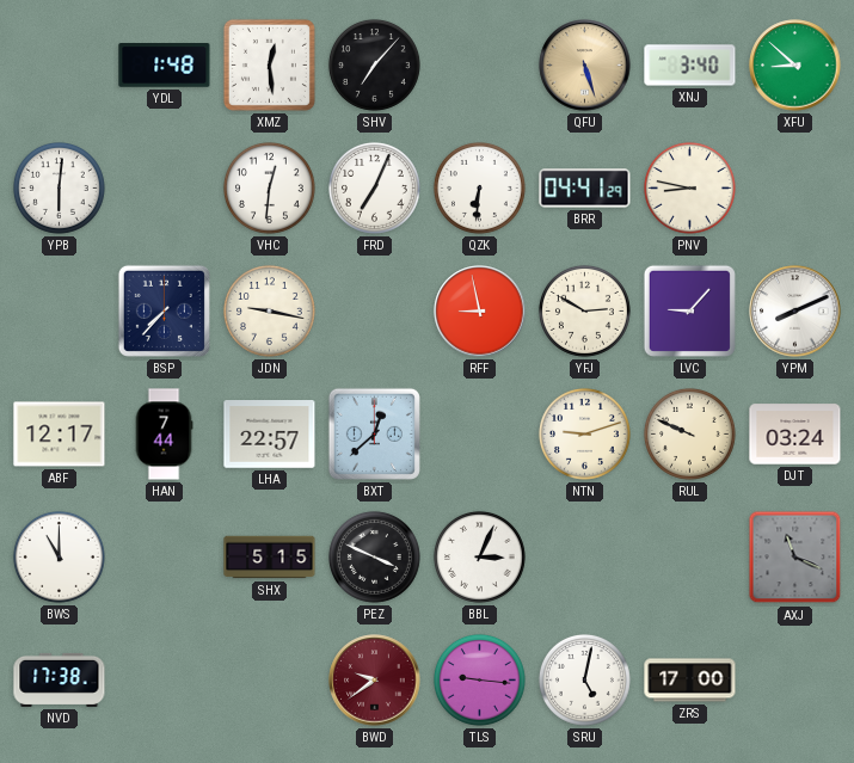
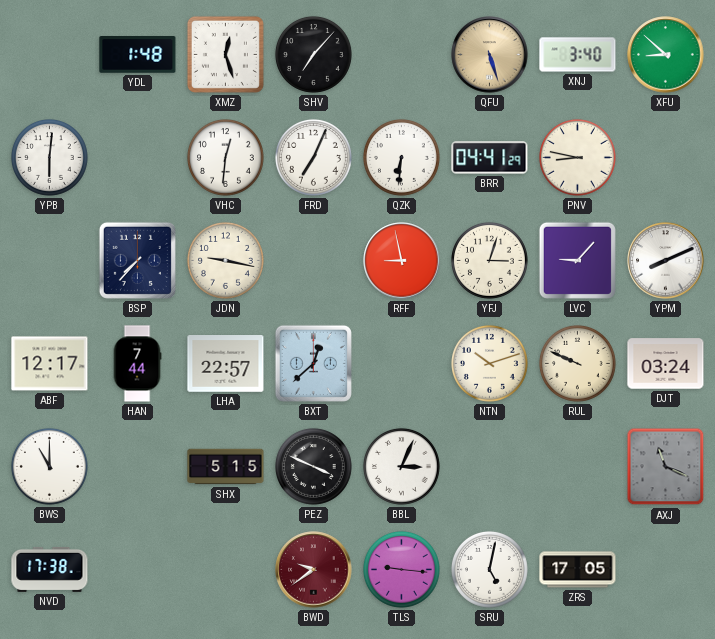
XMZ: 12:29 -> 12:27 (225, 54)
YFJ: 2:50 -> 3:03 (489, 260)
NTN: 9:12 -> 10:12 (489, 363)
ZRS: 17:00 -> 17:05 (578, 570)
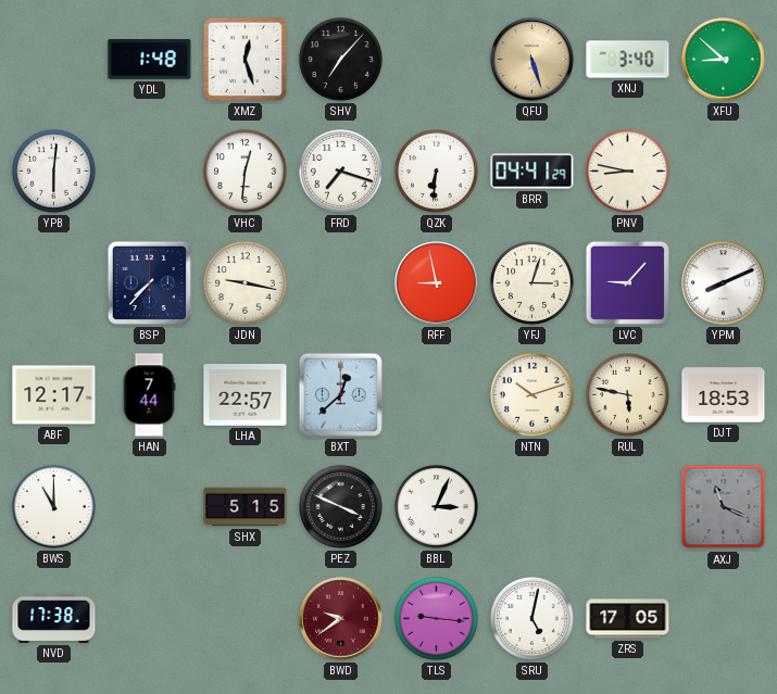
FRD: 7:04 -> 7:18 (340, 171)
RUL: 9:49 -> 5:47 (627, 394)
DJT: 03:24 -> 18:53 (724, 395)
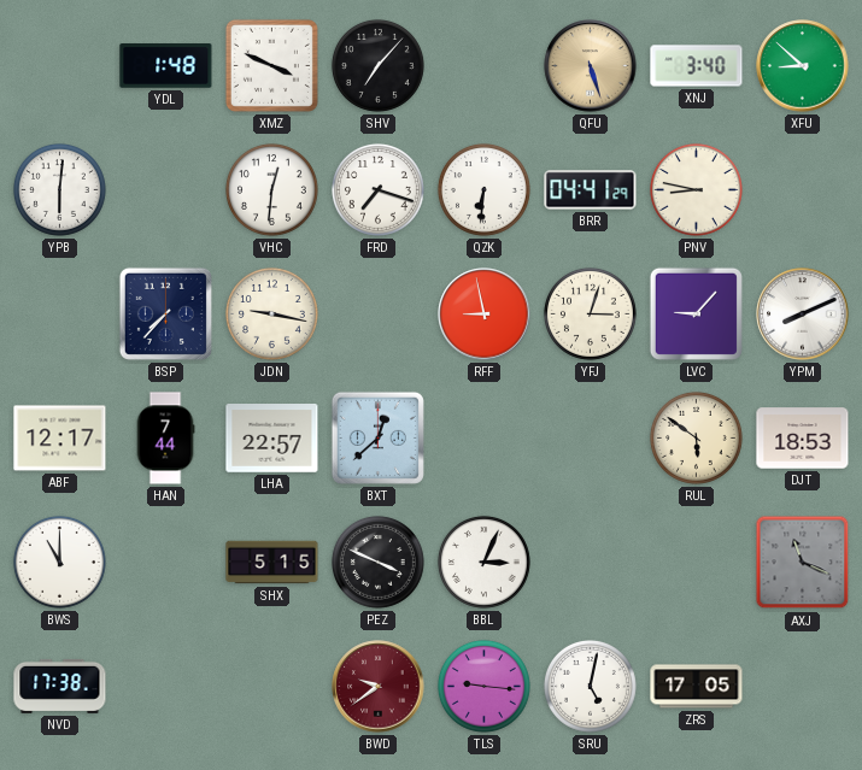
XMZ: 12:27 -> 3:49 (271, 65)
NTN: 10:12 -> none (531, 394)
RUL: 5:47 -> 5:51 (696, 437)
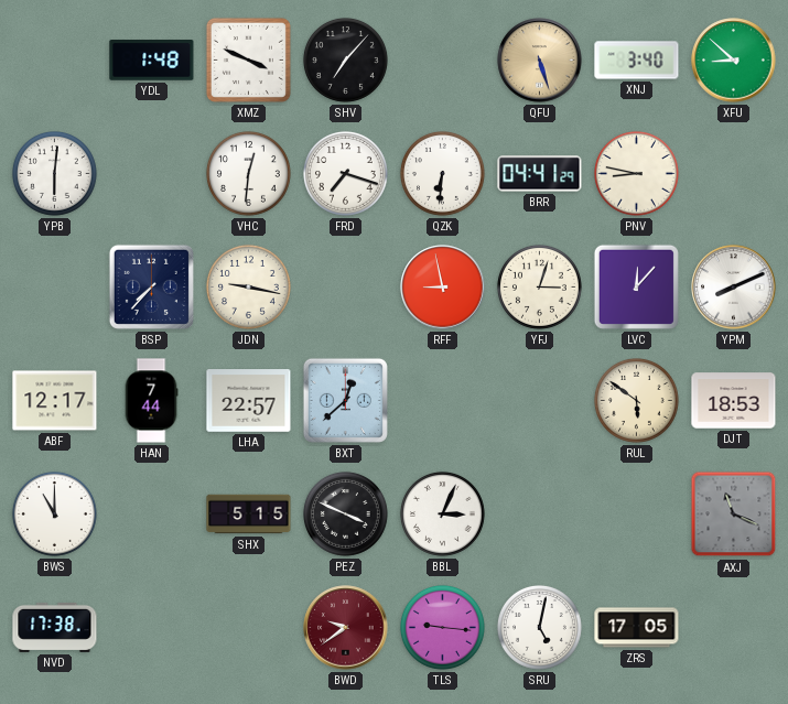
LVC: 9:07 -> 12:07 (636, 286)
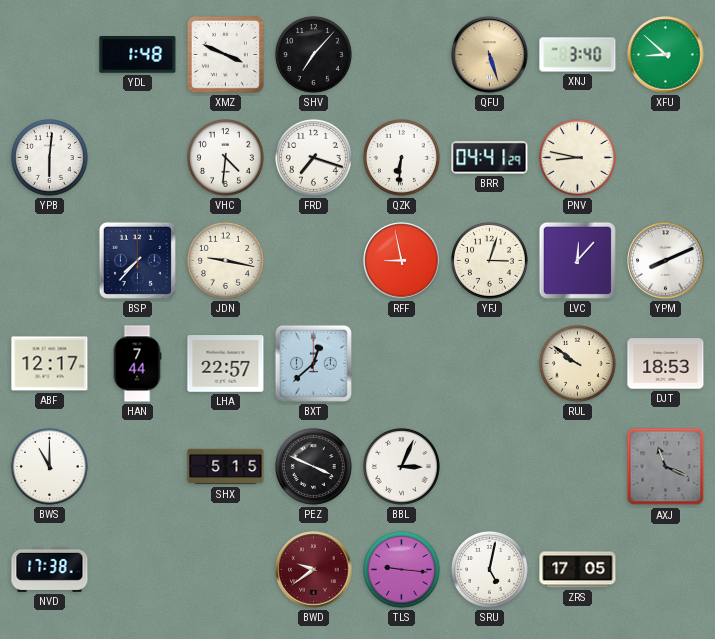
VHC: 12:31 -> 4:31 (225, 157)
RUL: 5:51 -> 9:51 (577, 363)
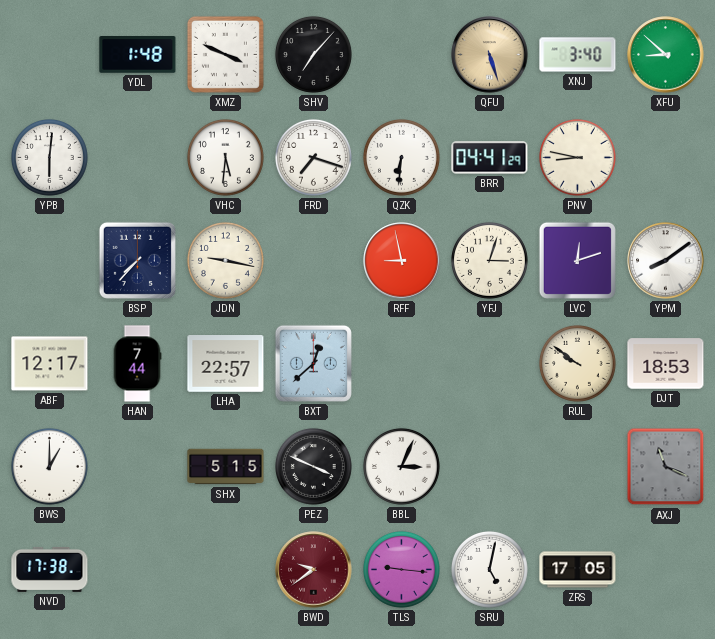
VHC: 4:31 -> 5:31 (225, 157)
LVC: 12:07 -> 12:12 (577, 260)
YPM: 8:11 -> 8:09 (666, 261)
BWS: 11:00 -> 1:00 (49, 466)
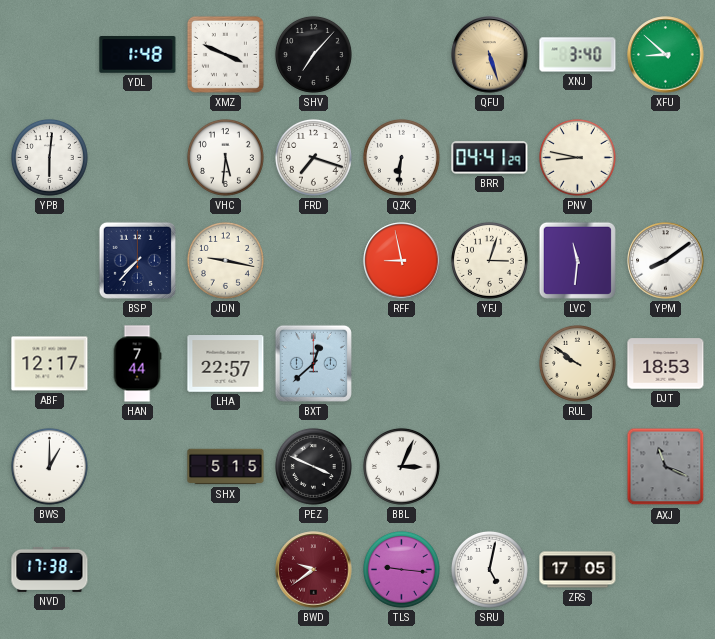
LVC: 12:12 -> 11:31 (577, 260)
